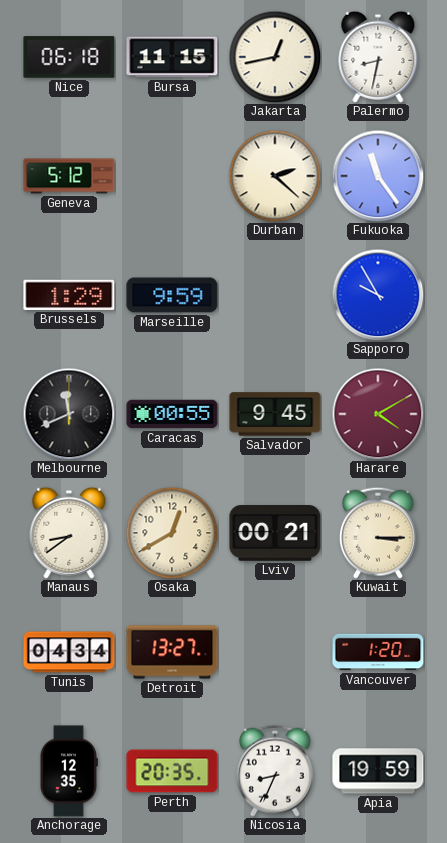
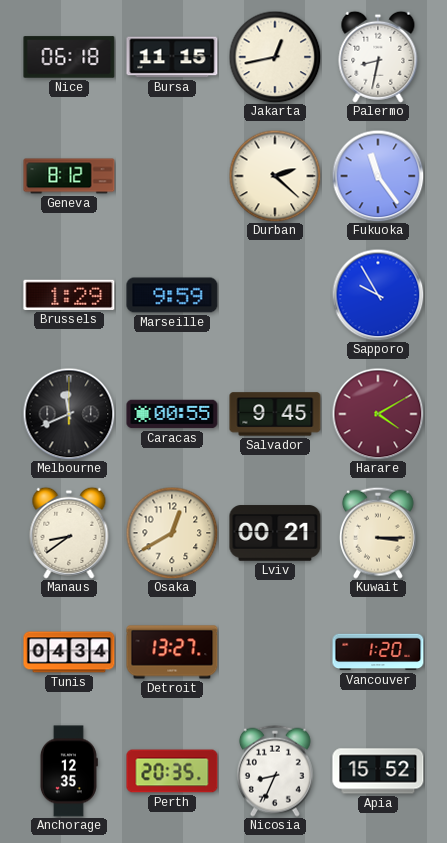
Geneva: 5:12 -> 8:12 (69, 176)
Apia: 19:59 -> 15:52 (378, 771)
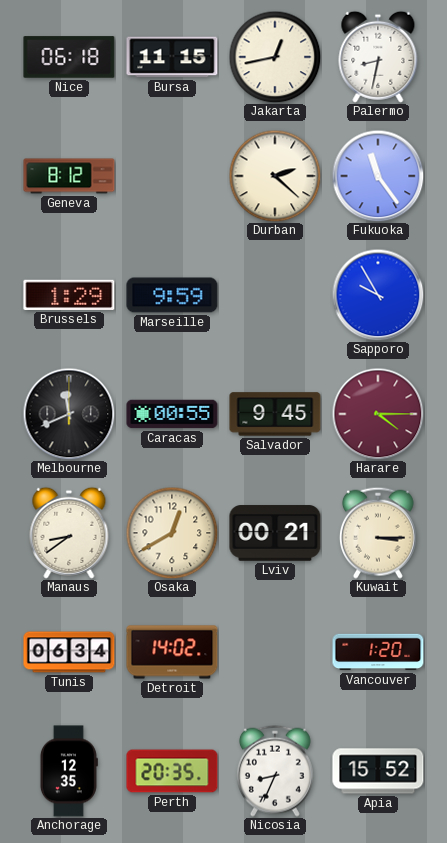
Harare: 4:10 -> 4:15 (378, 414)
Tunis: 04:34 -> 06:34 (69, 652)
Detroit: 13:27 -> 14:02 (172, 652)
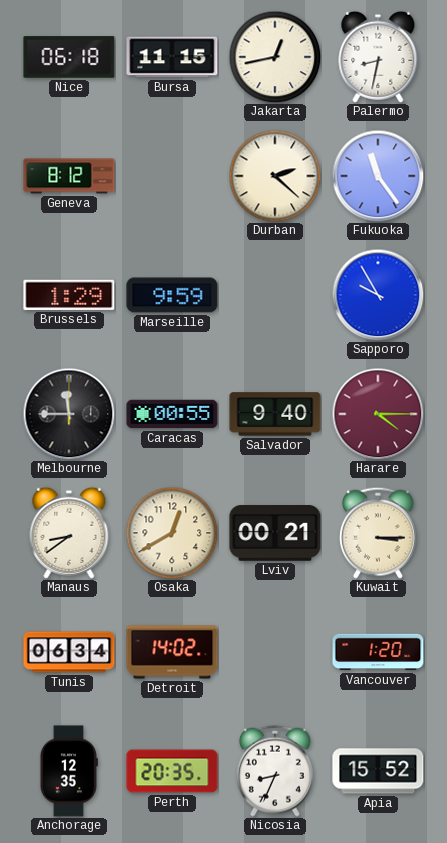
Melbourne: 11:41 -> 11:45 (69, 414)
Salvador: 9:45 -> 9:40 (275, 414)
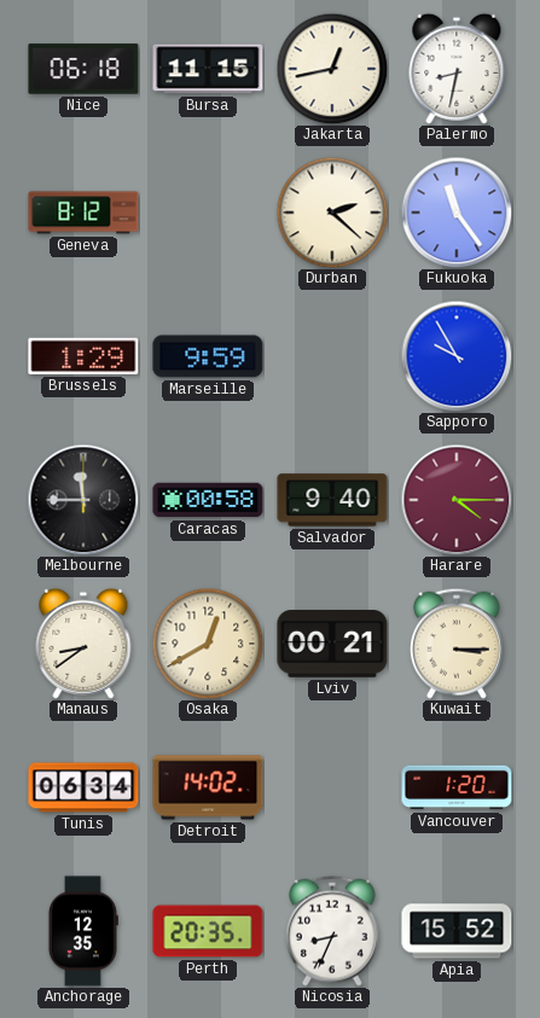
Caracas: 00:55 -> 00:58 (208, 500)
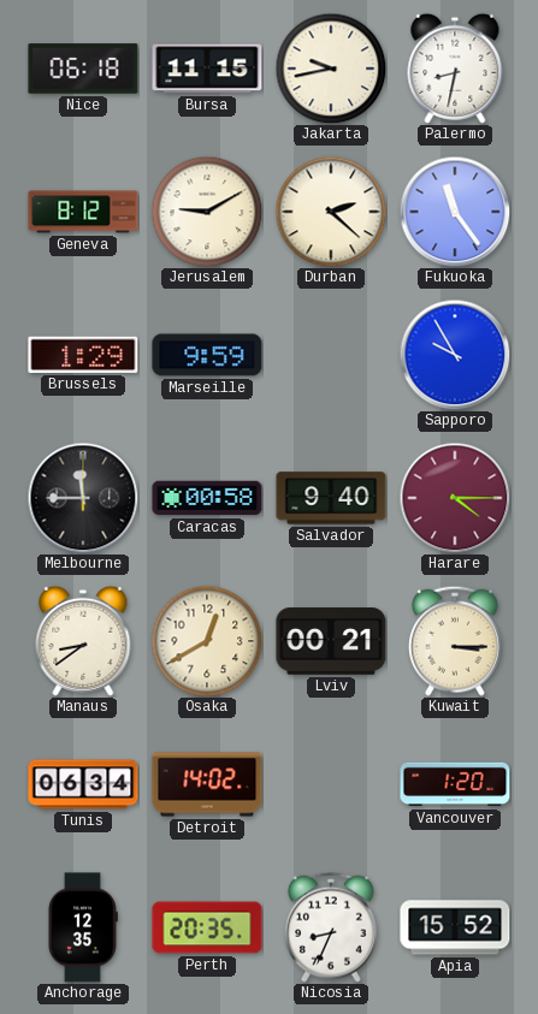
Jakarta: 12:43 -> 9:43 (331, 69)
Jerusalem: none -> 9:10 (207, 212)
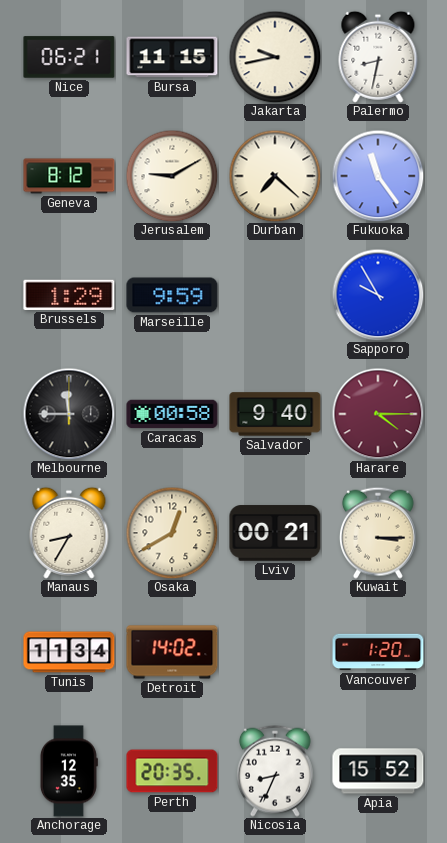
Nice: 06:18 -> 06:21 (69, 57)
Durban: 2:22 -> 7:22 (275, 176)
Manaus: 8:39 -> 8:35 (69, 533)
Tunis: 06:34 -> 11:34 (69, 652)
